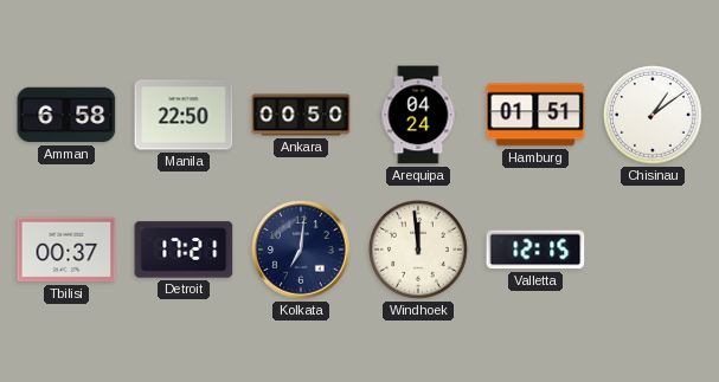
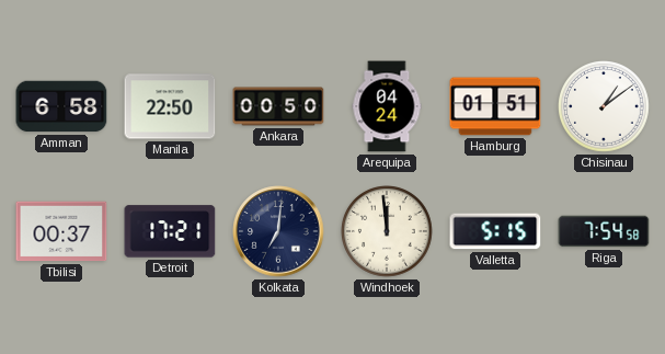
Valletta: 12:15 -> 5:15 (495, 231)
Riga: none -> 7:54 (604, 231)
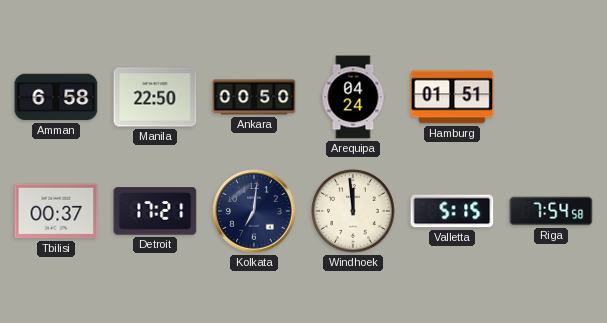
Chisinau: 1:09 -> none (605, 107)
